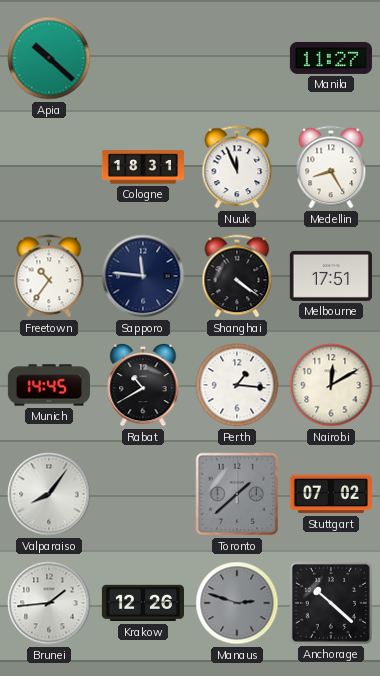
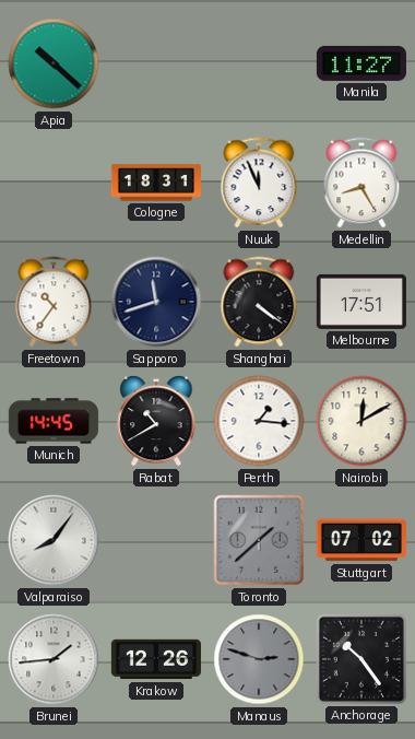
Sapporo: 11:46 -> 11:42 (156, 302)
Anchorage: 10:22 -> 10:24 (361, 659)
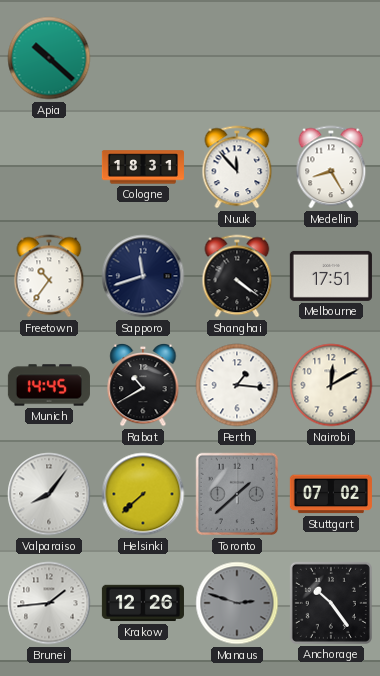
Manila: 11:27 -> none (361, 63)
Nuuk: 11:56 -> 11:53 (237, 167)
Helsinki: none -> 7:38 (143, 494)
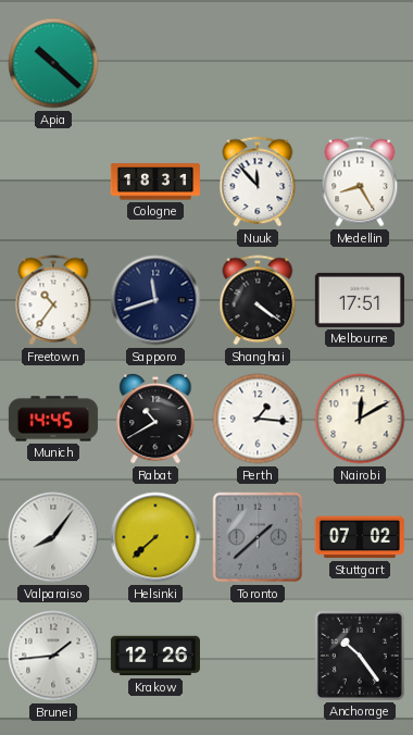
Manaus: 2:48 -> none (237, 603)
